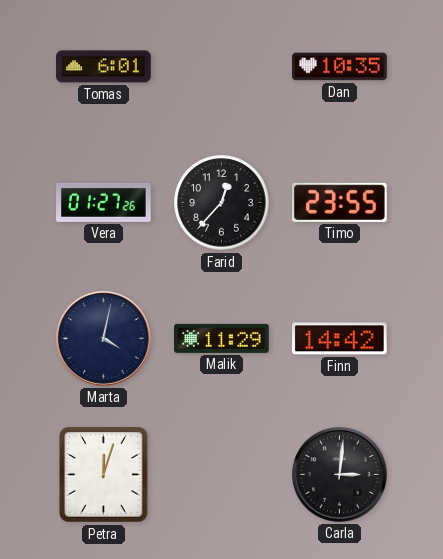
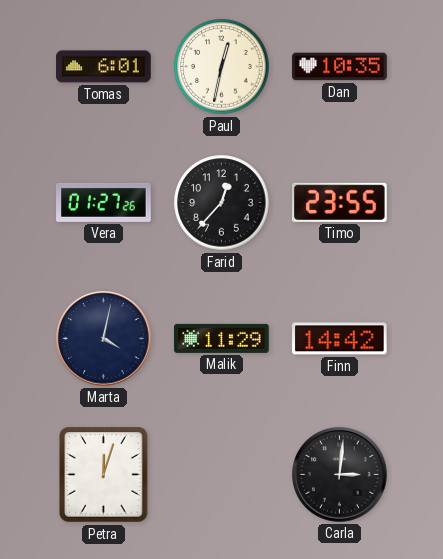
Paul: none -> 12:32 (222, 67)
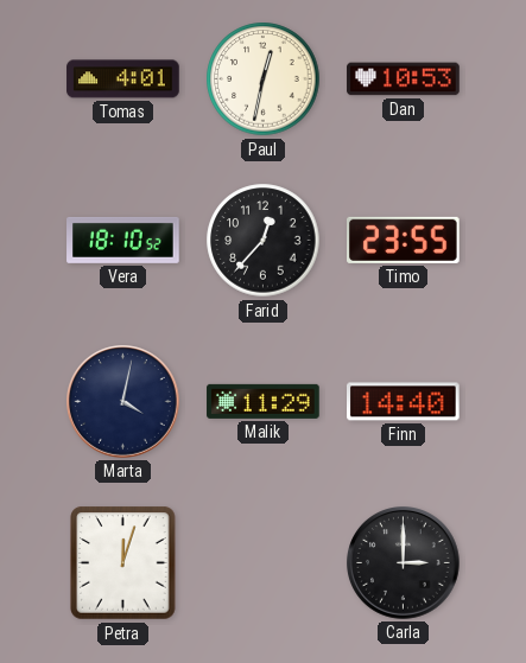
Tomas: 6:01 -> 4:01 (123, 79)
Dan: 10:35 -> 10:53 (404, 79)
Vera: 01:27 -> 18:10 (123, 240)
Finn: 14:42 -> 14:40 (404, 402)
Carla: 3:01 -> 3:00 (404, 563)
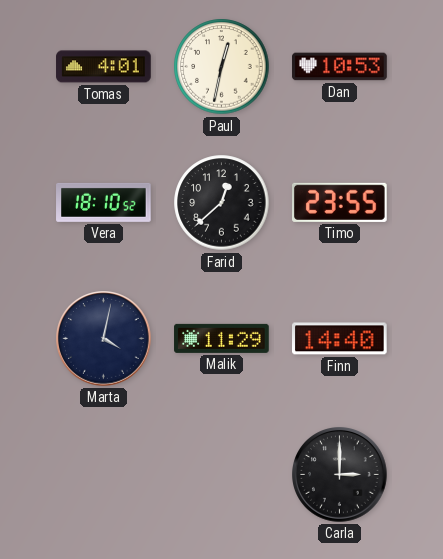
Farid: 12:37 -> 12:38 (222, 203)
Petra: 12:03 -> none (123, 563)
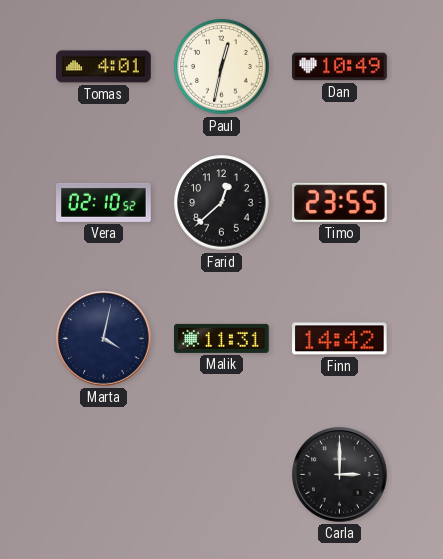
Dan: 10:53 -> 10:49 (340, 67)
Vera: 18:10 -> 02:10 (104, 202)
Malik: 11:29 -> 11:31 (222, 338)
Finn: 14:40 -> 14:42 (340, 339)
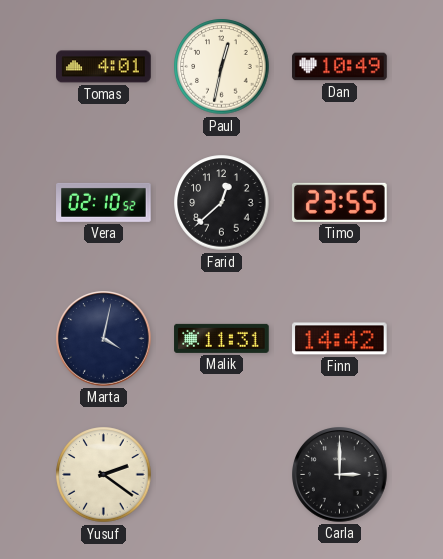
Yusuf: none -> 2:21 (104, 475)
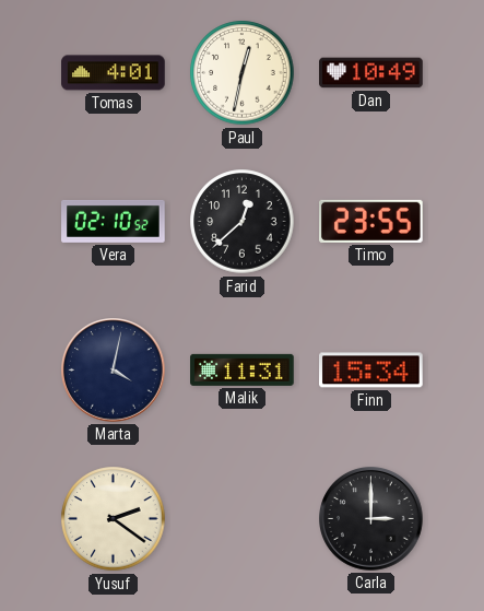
Finn: 14:42 -> 15:34 (371, 371)
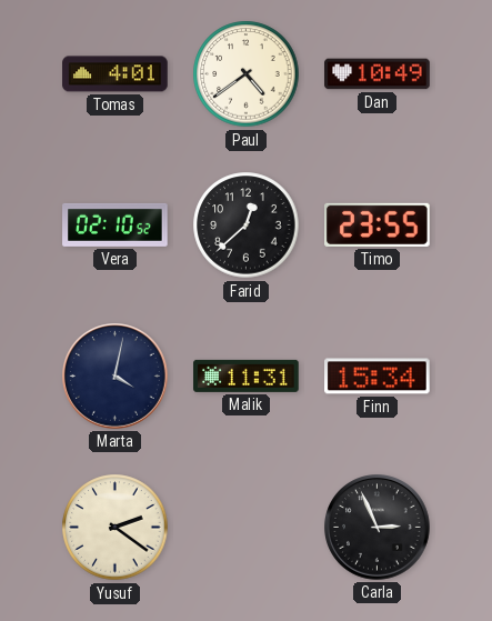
Paul: 12:32 -> 4:39 (247, 74)
Carla: 3:00 -> 2:56 (378, 528)
